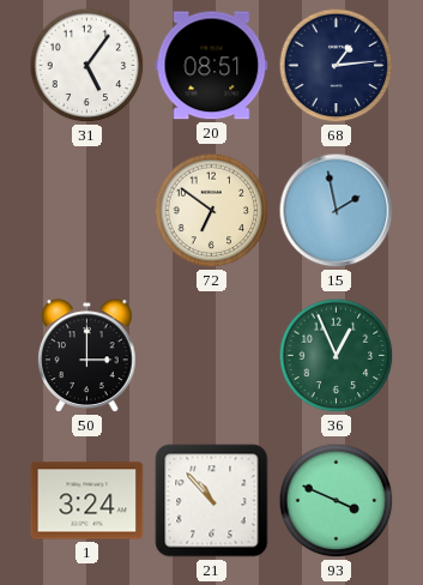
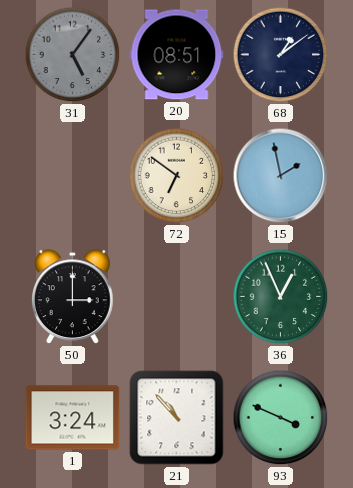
31 dial: white -> grey (73, 55)
68: 1:14 -> 1:09 (281, 55)
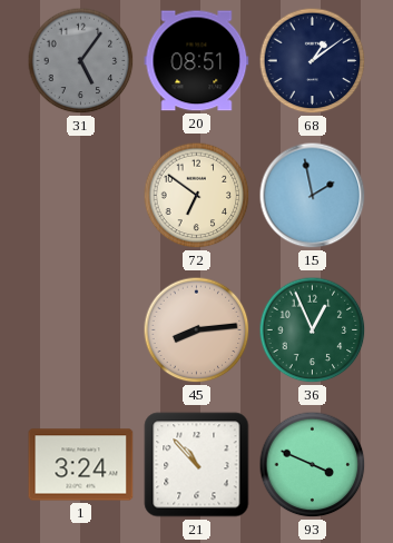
50: 3:00 -> none (73, 297)
45: none -> 8:14 (197, 330)
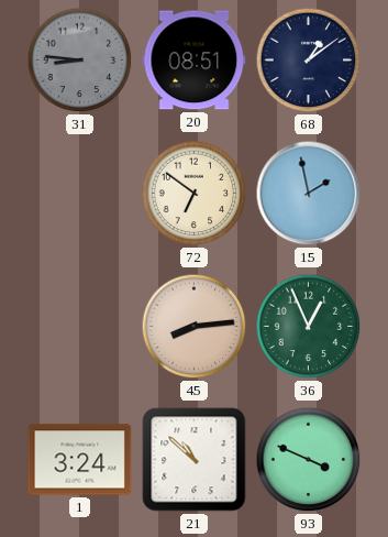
31: 5:06 -> 8:46 (80, 61)
21: 10:53 -> 10:52 (195, 460)
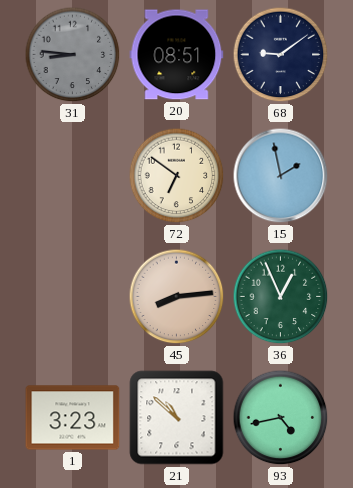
68: 1:09 -> 9:09 (281, 55)
1: 3:24 -> 3:23 (73, 418)
93: 3:49 -> 4:43 (281, 418)
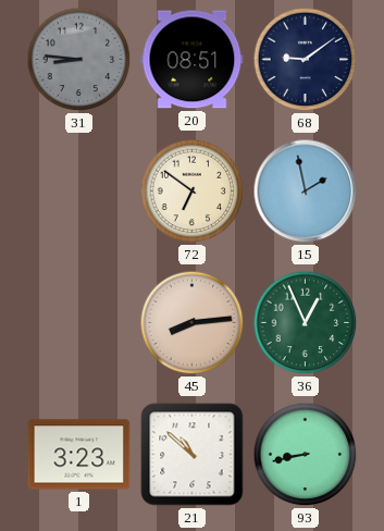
93: 4:43 -> 8:43 (306, 455)
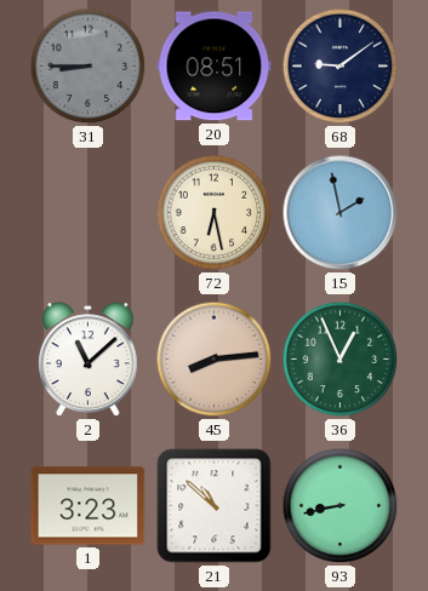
31: 8:46 -> 8:45 (89, 67)
72: 6:51 -> 6:28 (215, 213)
2: none -> 11:08 (89, 360)
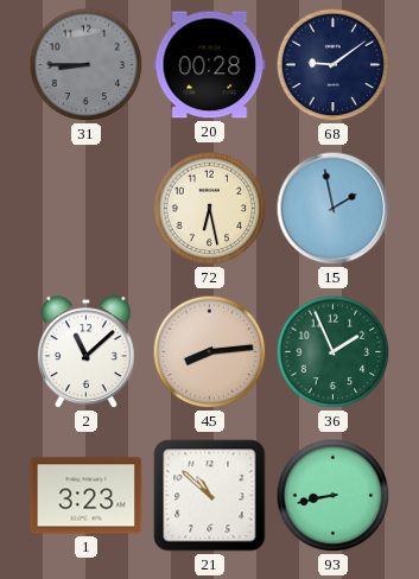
20: 08:51 -> 00:28 (210, 65)
36: 12:56 -> 1:56 (334, 352)
